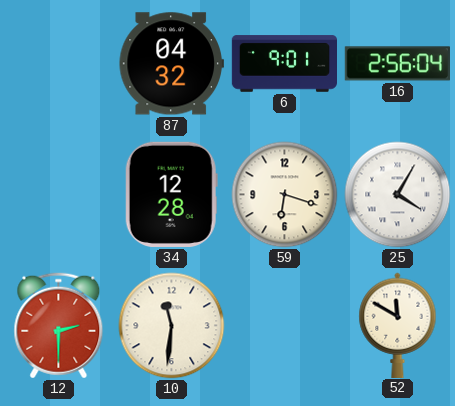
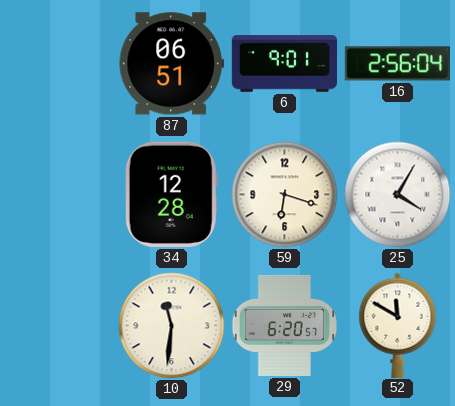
87: 04:32 -> 06:51 (171, 64)
12: 2:30 -> none (59, 326)
29: none -> 6:20 (284, 325)
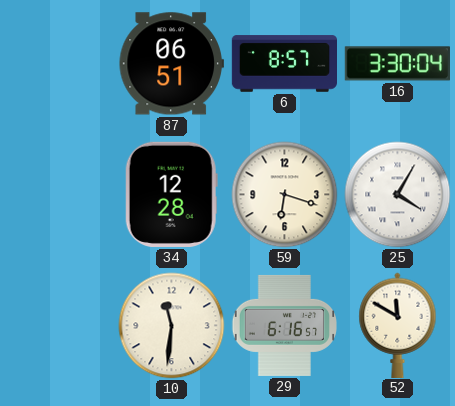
6: 9:01 -> 8:57 (284, 64)
16: 2:56 -> 3:30 (397, 64)
29: 6:20 -> 6:16 (284, 325)
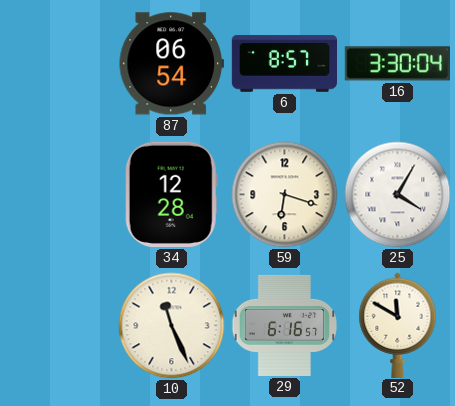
87: 06:51 -> 06:54 (171, 64)
10: 11:31 -> 11:26 (172, 326)
